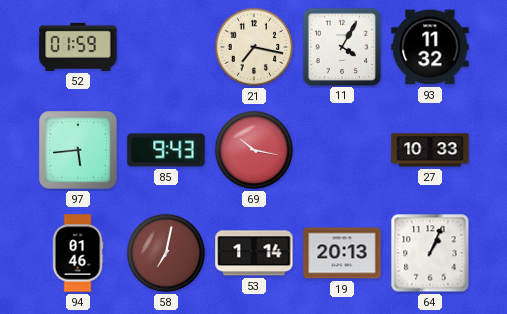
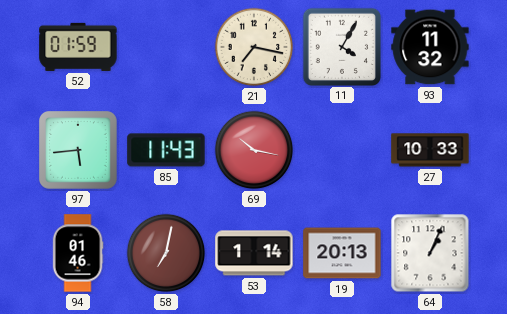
85: 9:43 -> 11:43 (166, 150)
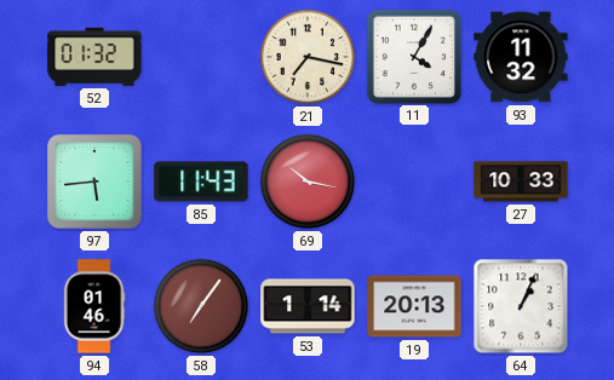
52: 01:59 -> 01:32 (94, 57)
58: 7:02 -> 7:06 (201, 306)
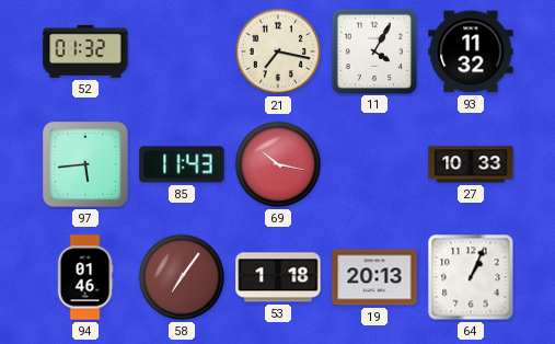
53: 1:14 -> 1:18 (278, 277)
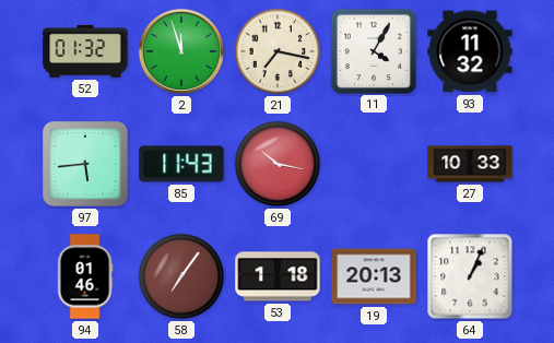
2: none -> 11:57 (181, 51)
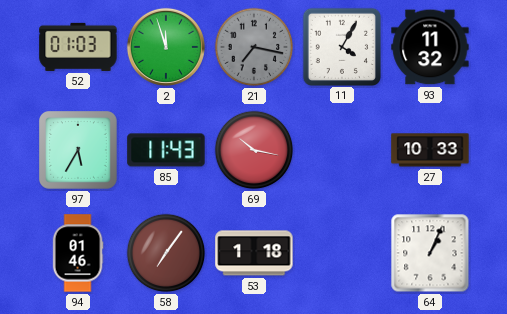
52: 01:32 -> 01:03 (78, 47)
21 dial: cream -> grey (254, 47)
97: 5:44 -> 5:35 (79, 151)
19: 20:13 -> none (374, 276)
